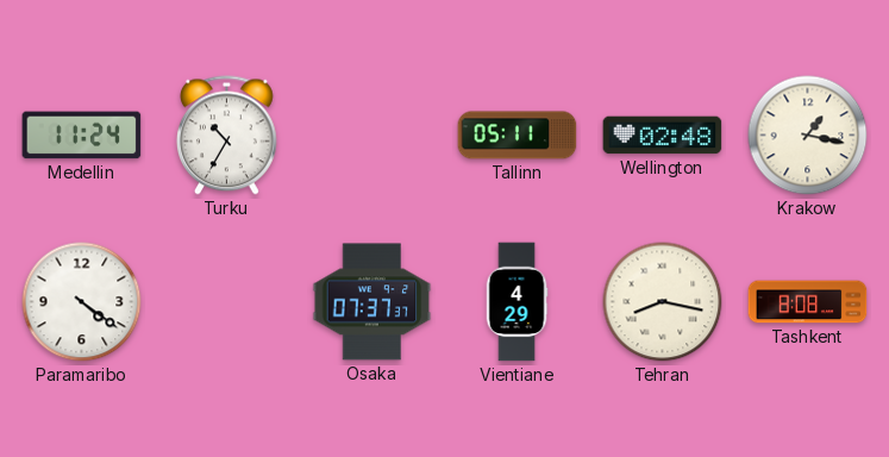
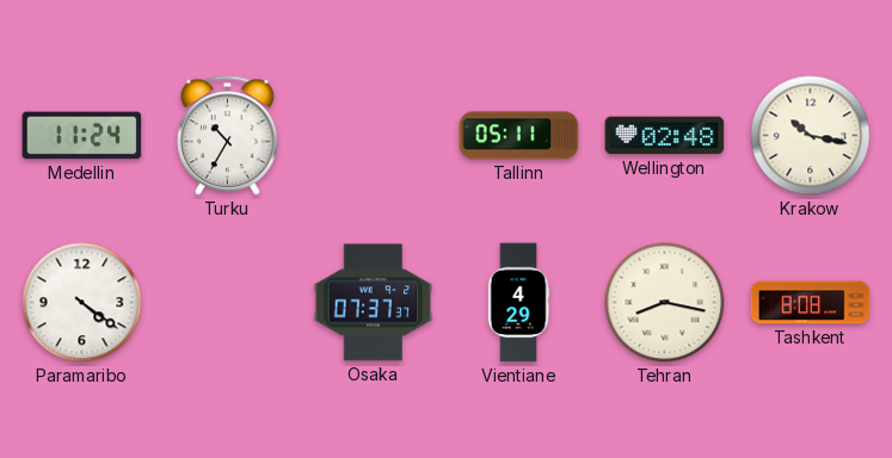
Krakow: 1:17 -> 10:17 (811, 136)
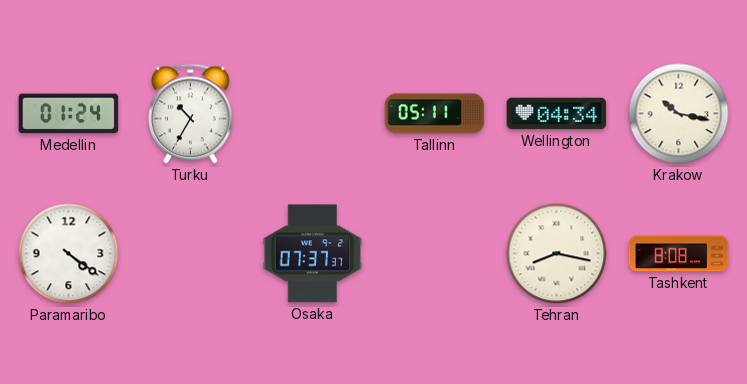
Medellin: 11:24 -> 01:24 (69, 114)
Wellington: 02:48 -> 04:34 (557, 114)
Vientiane: 4:29 -> none (518, 303)
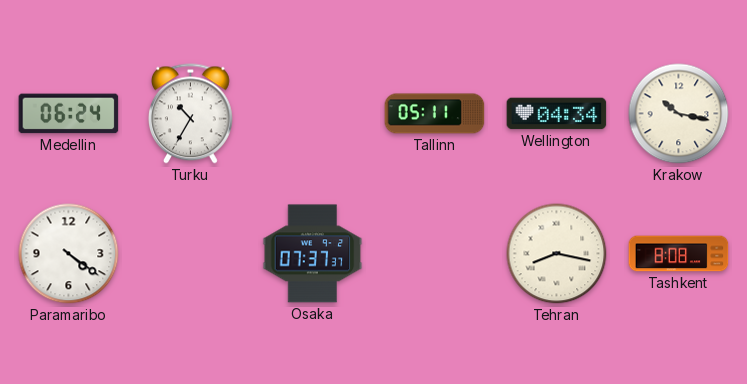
Medellin: 01:24 -> 06:24 (69, 114)
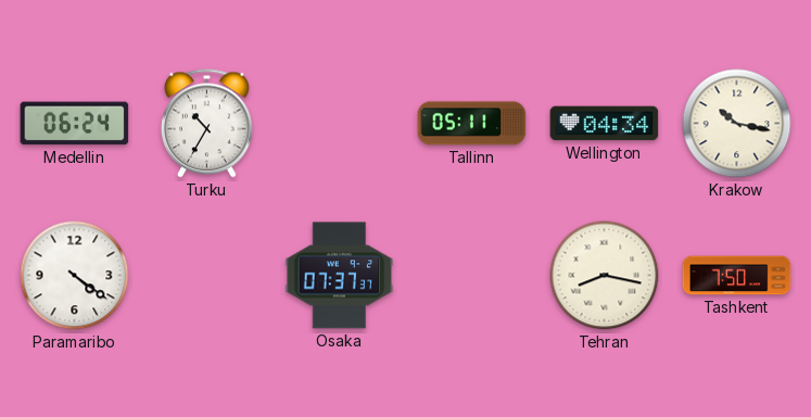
Tashkent: 8:08 -> 7:50 (737, 276)
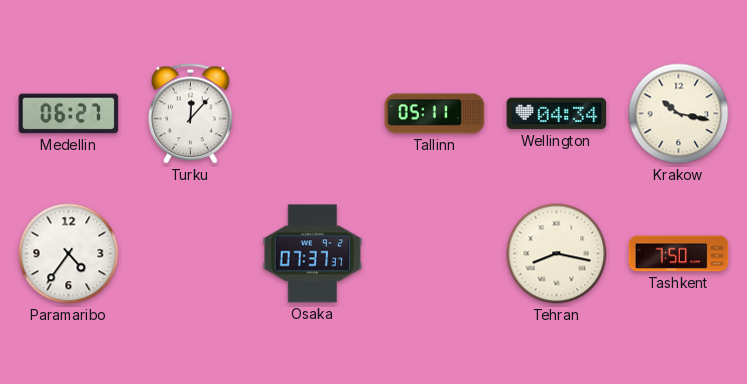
Medellin: 06:24 -> 06:27 (69, 114)
Turku: 10:35 -> 12:07 (190, 114)
Paramaribo: 4:21 -> 4:36 (69, 254)
